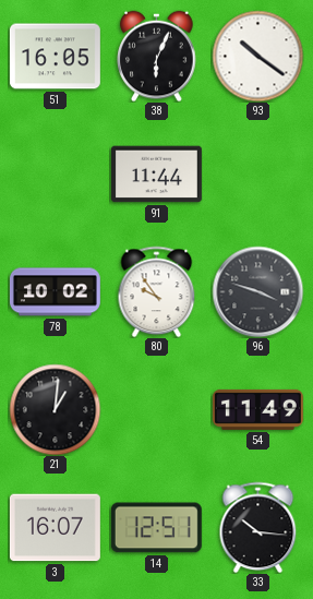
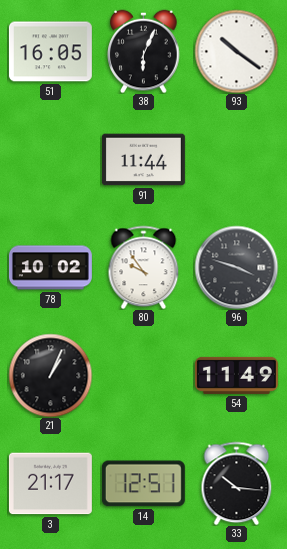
21: 1:01 -> 1:04 (50, 375)
3: 16:07 -> 21:17 (50, 484)
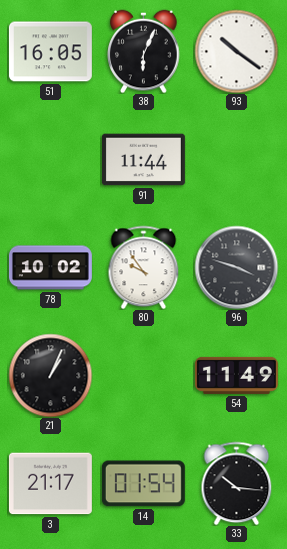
14: 12:51 -> 01:54 (143, 484)
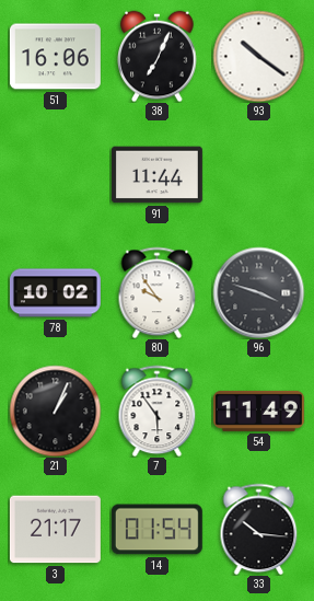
51: 16:05 -> 16:06 (55, 57)
38: 6:04 -> 7:04 (158, 56)
7: none -> 5:54 (158, 411)
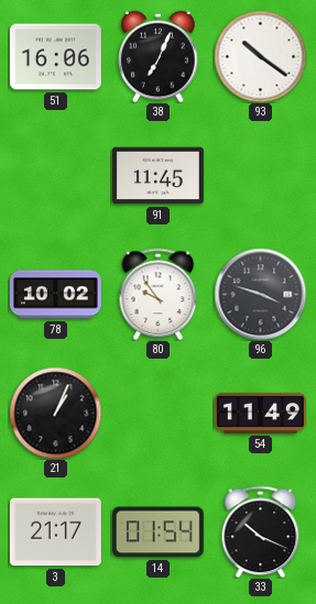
91: 11:44 -> 11:45 (157, 176)
7: 5:54 -> none (158, 411)
33: 10:16 -> 10:19 (261, 531)
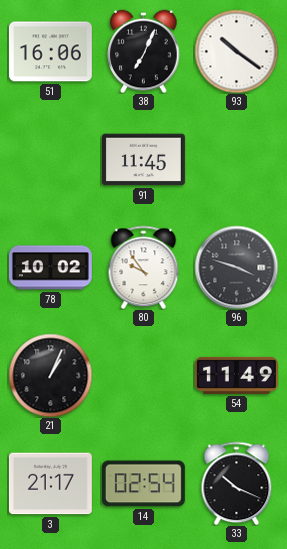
14: 01:54 -> 02:54 (143, 484)
